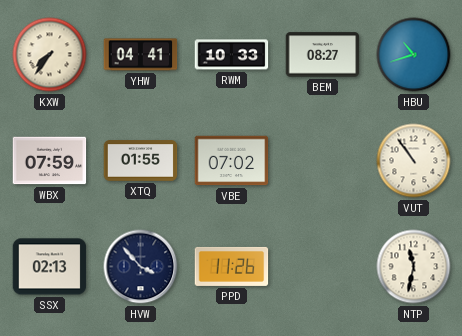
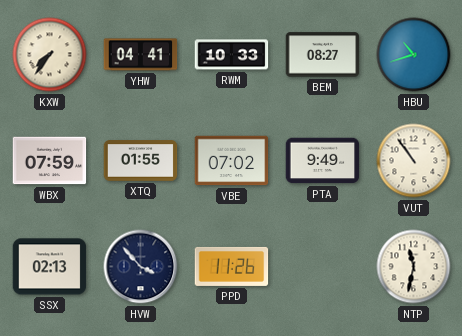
PTA: none -> 9:49 (323, 161)
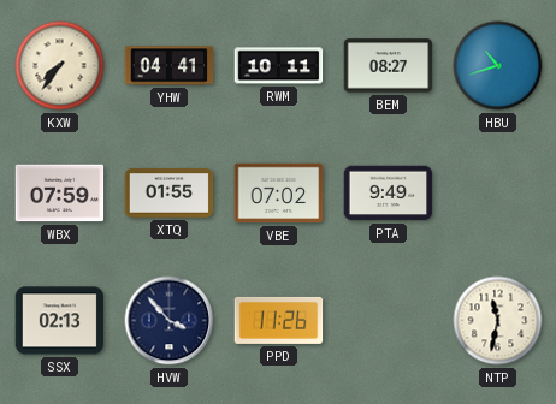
RWM: 10:33 -> 10:11 (279, 66)
VUT: 10:54 -> none (414, 161)
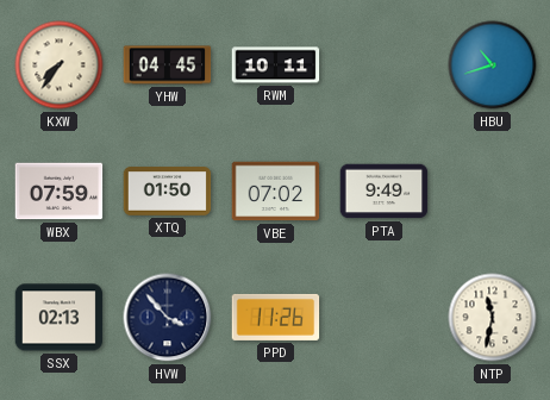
YHW: 04:41 -> 04:45 (168, 65)
BEM: 08:27 -> none (389, 66)
XTQ: 01:55 -> 01:50 (168, 192)
